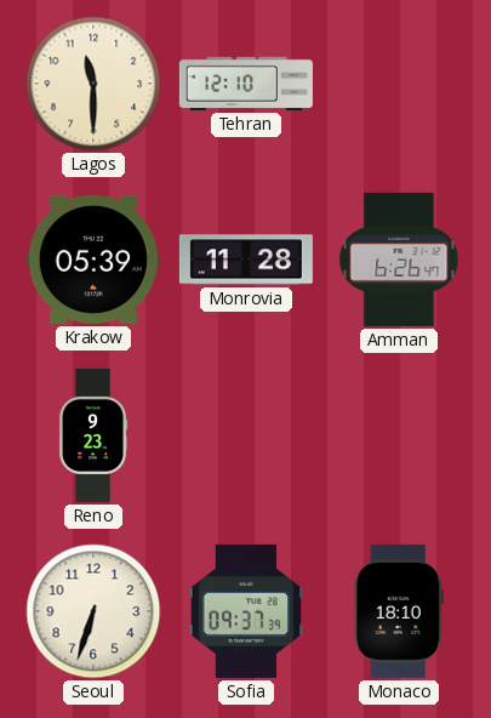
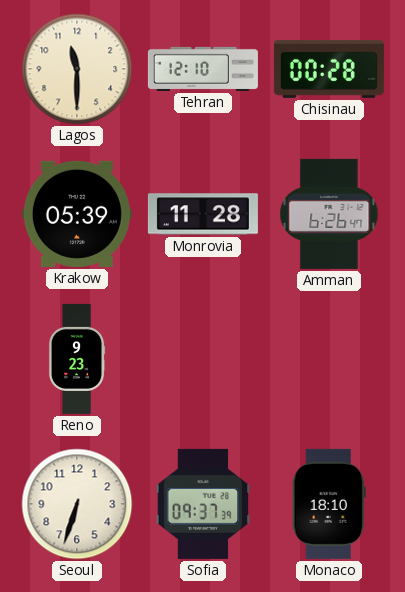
Chisinau: none -> 00:28 (329, 69)
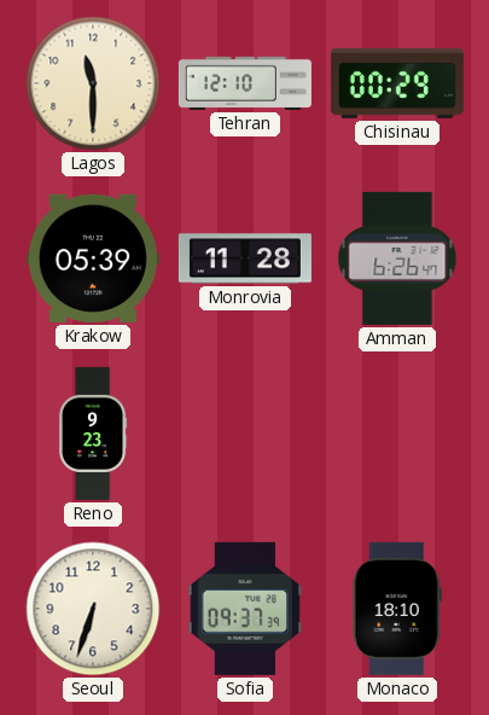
Chisinau: 00:28 -> 00:29 (397, 83)
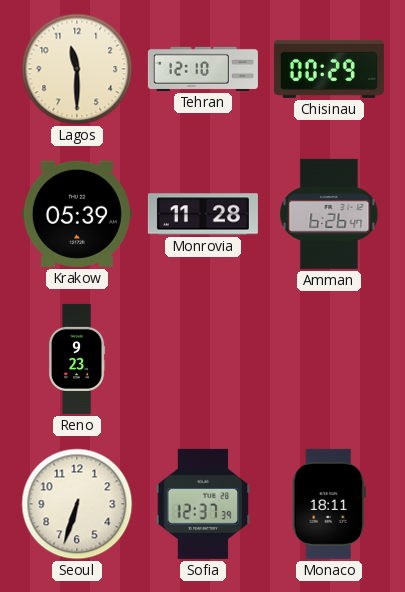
Sofia: 09:37 -> 12:37 (203, 504)
Monaco: 18:10 -> 18:11 (329, 504)
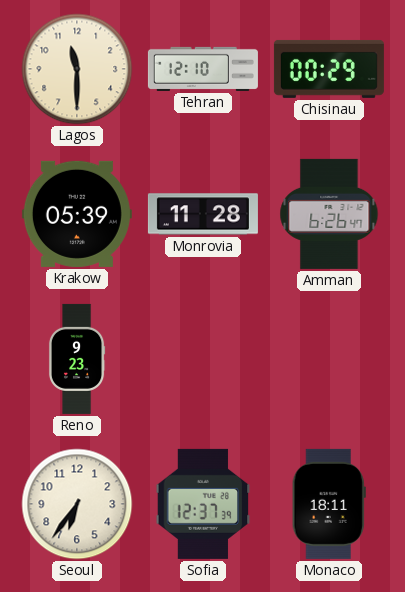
Seoul: 6:33 -> 6:36 (77, 504)
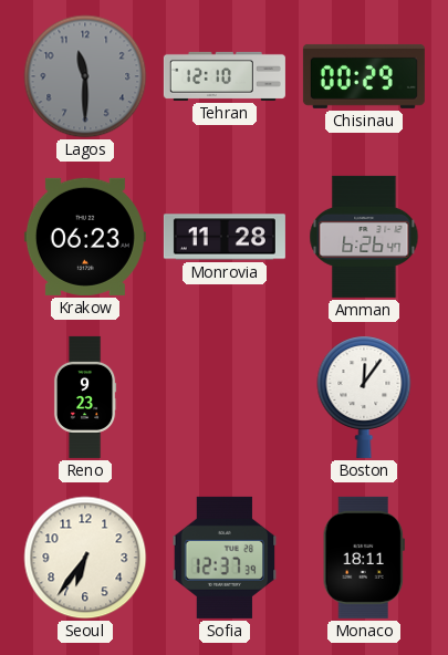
Lagos dial: cream -> grey (85, 76)
Krakow: 05:39 -> 06:23 (85, 237)
Boston: none -> 12:06 (364, 397)
